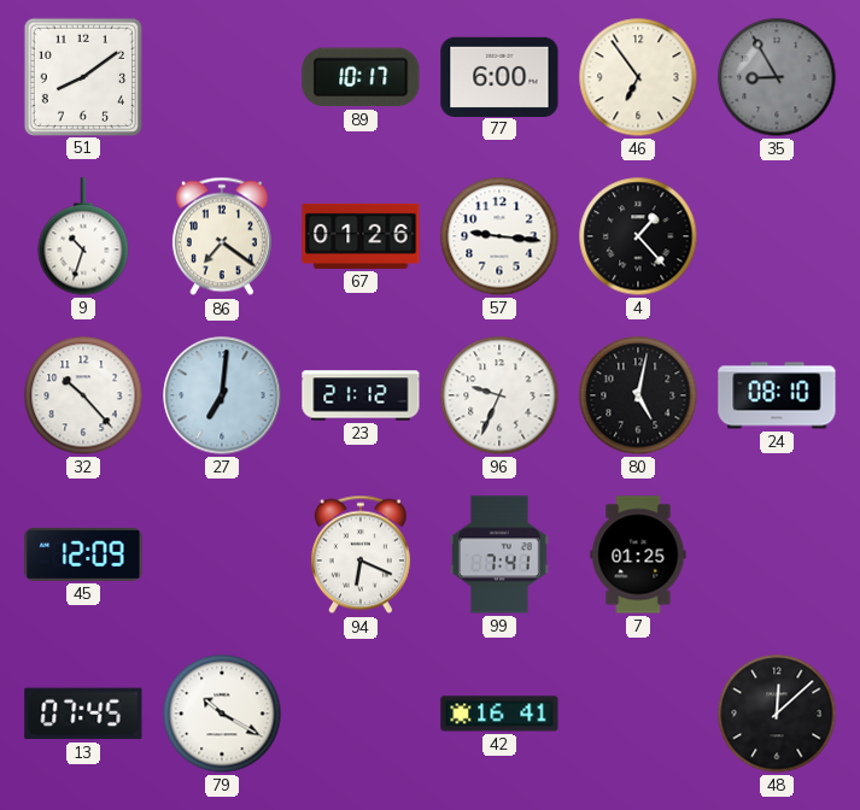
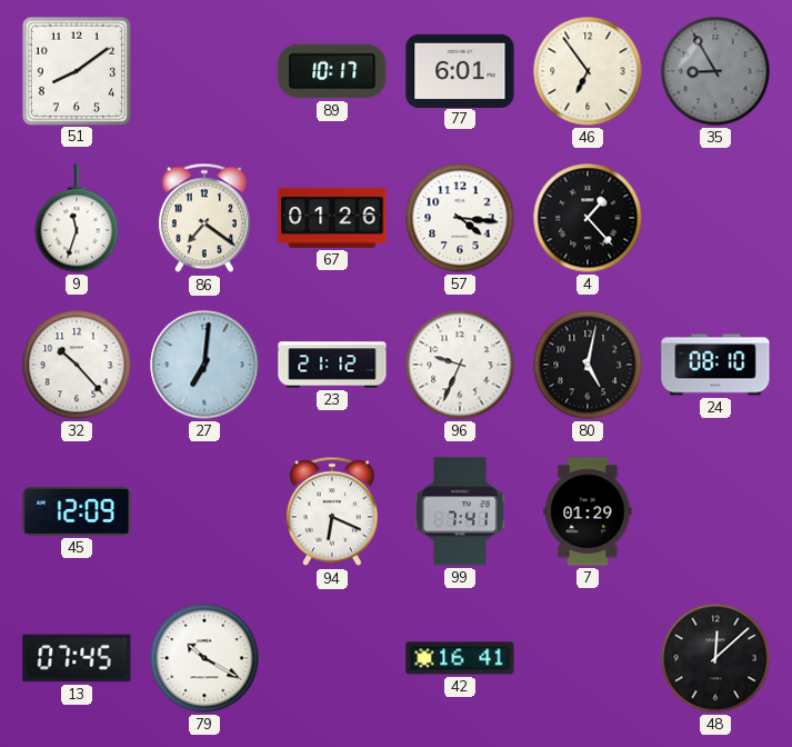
77: 6:00 -> 6:01 (460, 70)
9: 10:33 -> 11:33 (77, 218)
57: 9:16 -> 4:16 (460, 218)
7: 01:25 -> 01:29 (588, 511)
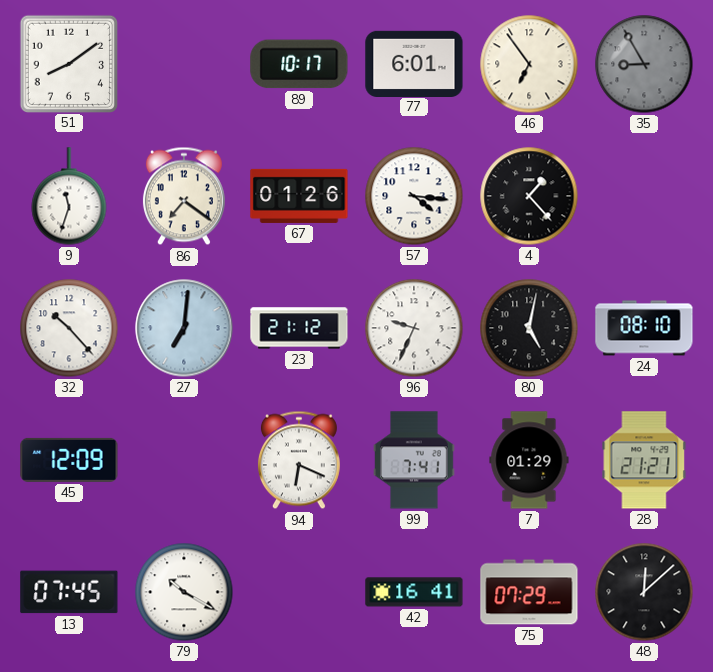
28: none -> 21:21 (644, 460)
75: none -> 07:29 (529, 592)
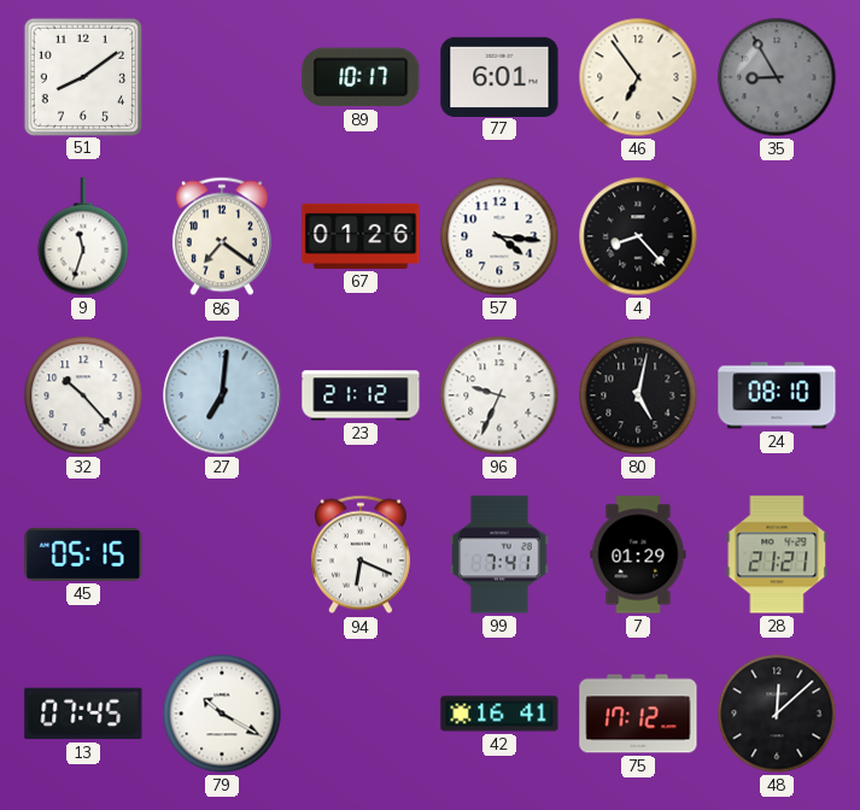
4: 1:23 -> 8:23 (638, 236)
45: 12:09 -> 05:15 (83, 554)
75: 07:29 -> 17:12 (638, 714)
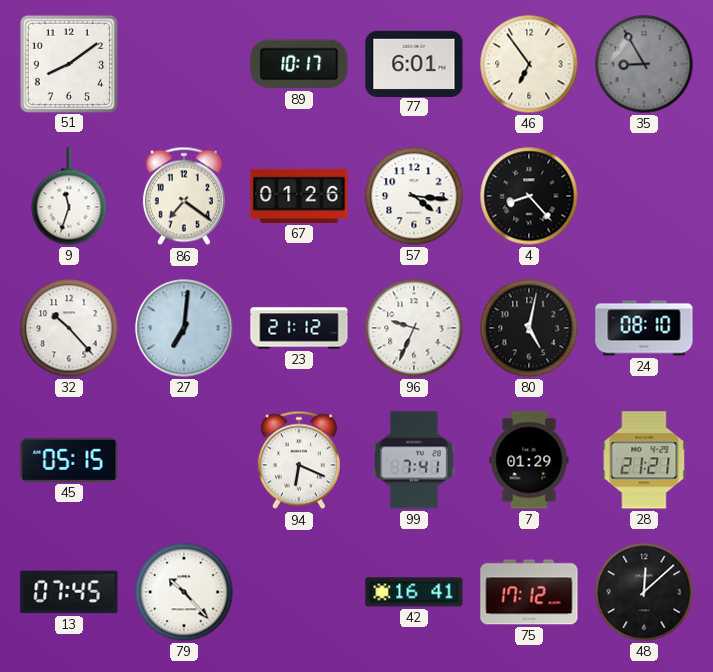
79: 10:20 -> 10:23 (184, 592)
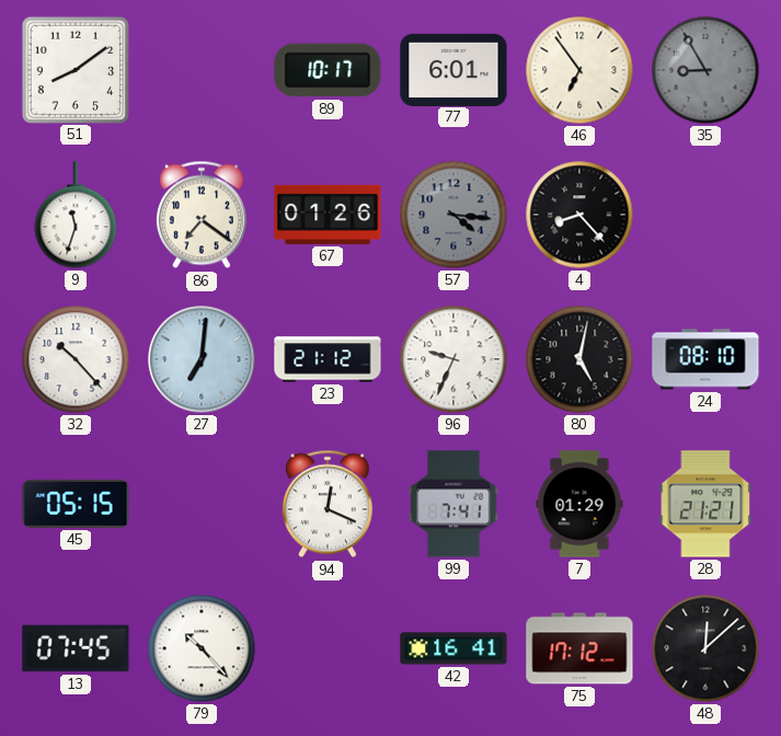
57 dial: white -> grey (453, 215)
94: 6:19 -> 12:19 (328, 504)
